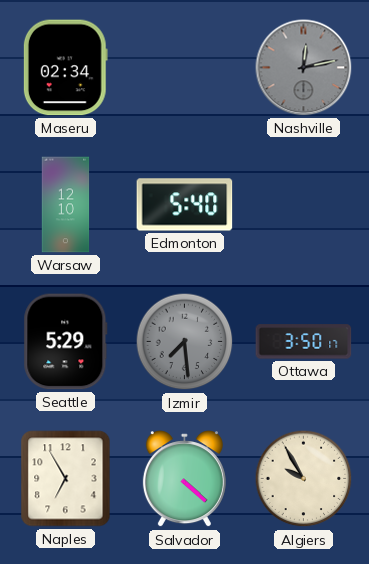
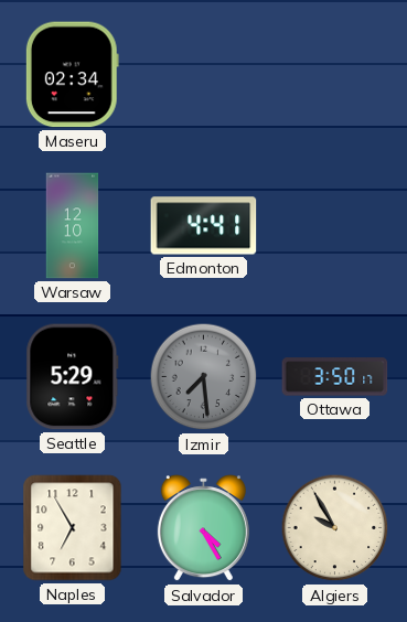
Nashville: 12:13 -> none (304, 68)
Edmonton: 5:40 -> 4:41 (204, 226)
Salvador: 4:22 -> 4:25 (203, 528)
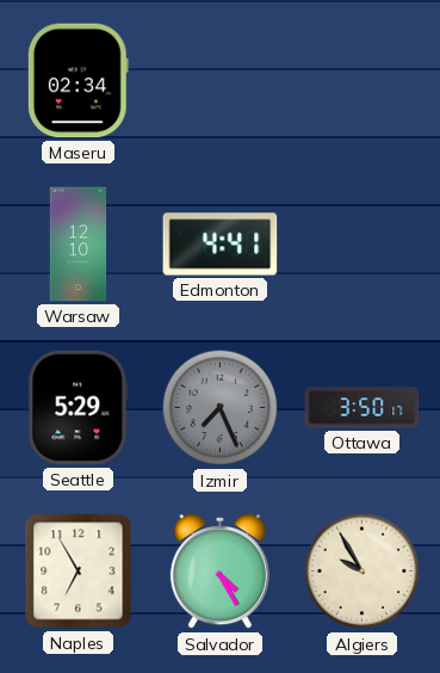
Izmir: 7:29 -> 7:26 (221, 408)
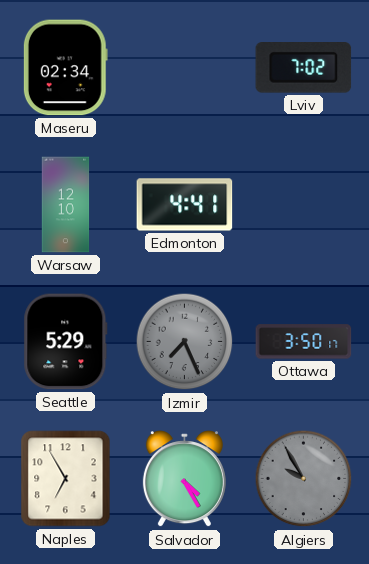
Lviv: none -> 7:02 (304, 68)
Algiers dial: cream -> grey (304, 479)
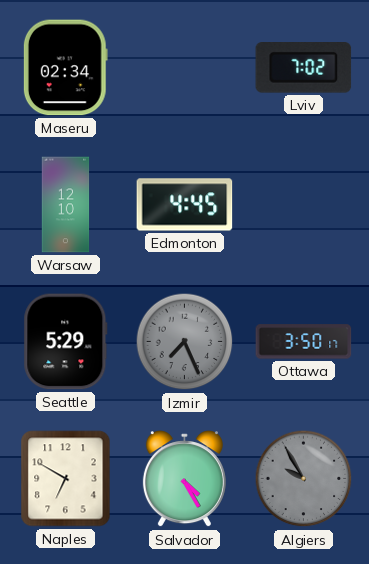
Edmonton: 4:41 -> 4:45 (185, 205)
Naples: 6:55 -> 6:50 (66, 479)
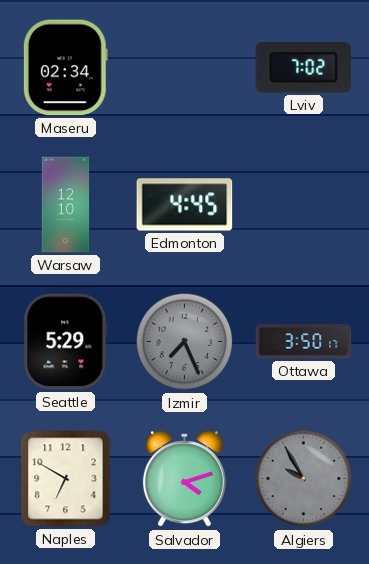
Salvador: 4:25 -> 4:12 (184, 479)
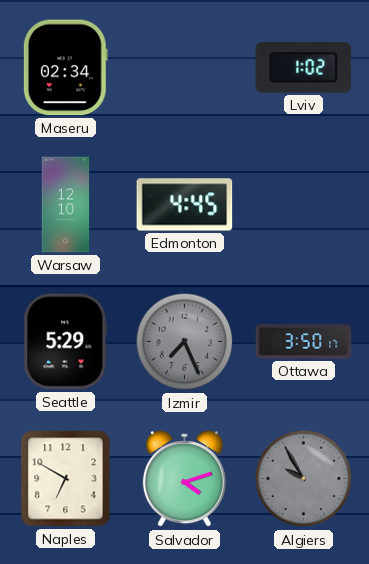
Lviv: 7:02 -> 1:02 (304, 68)
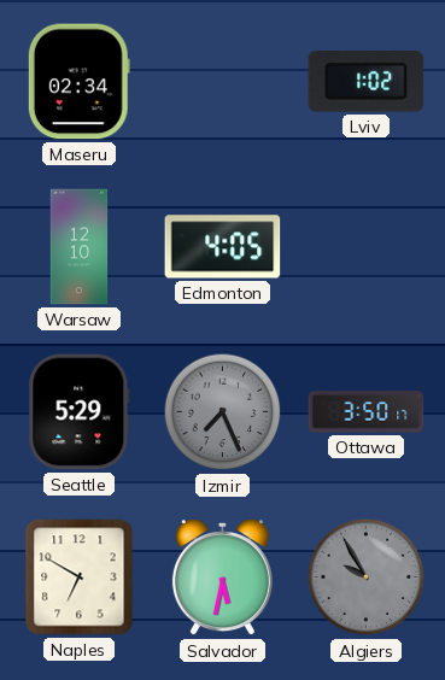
Edmonton: 4:45 -> 4:05 (223, 247)
Salvador: 4:12 -> 5:32 (222, 578)
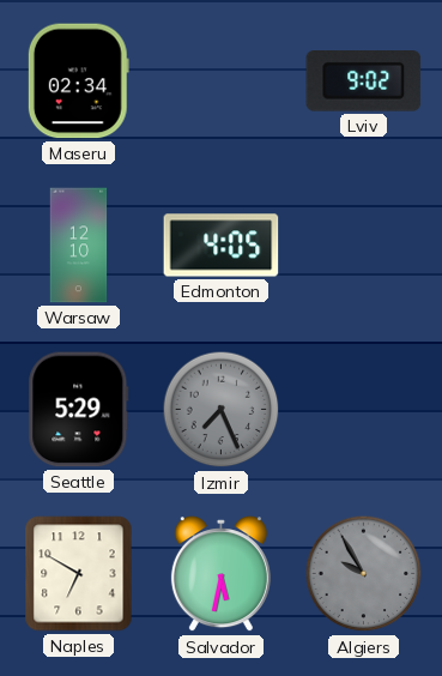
Lviv: 1:02 -> 9:02 (364, 82)
Ottawa: 3:50 -> none (367, 412)
